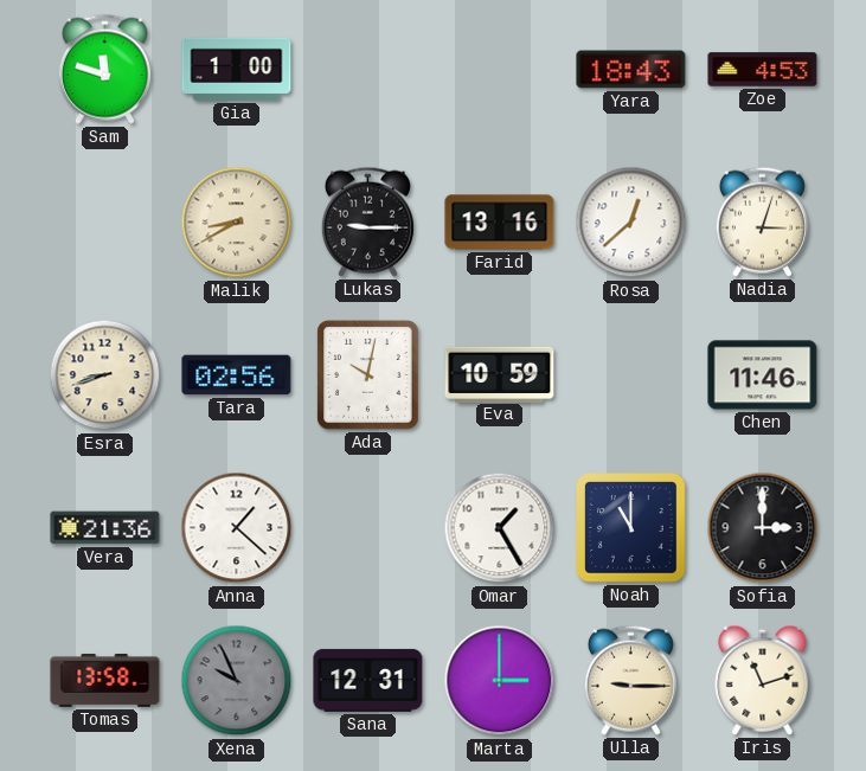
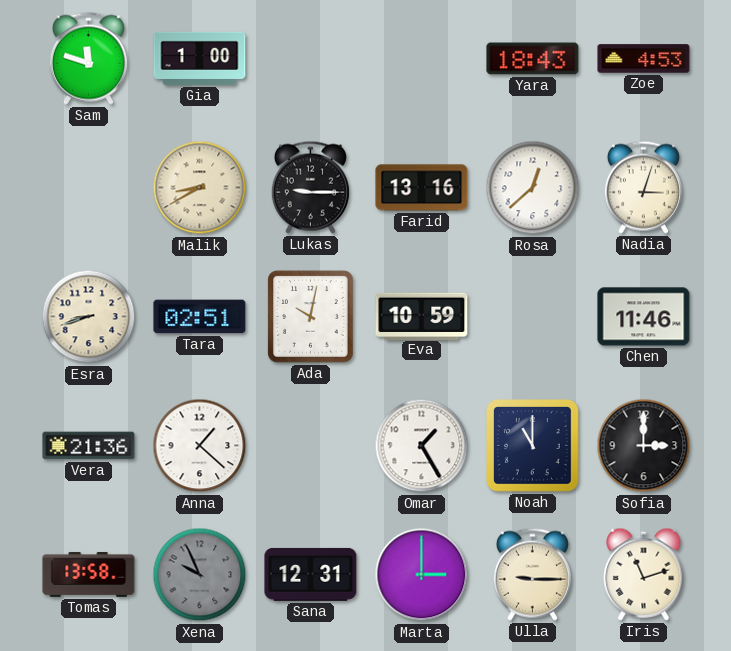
Tara: 02:56 -> 02:51 (200, 317)
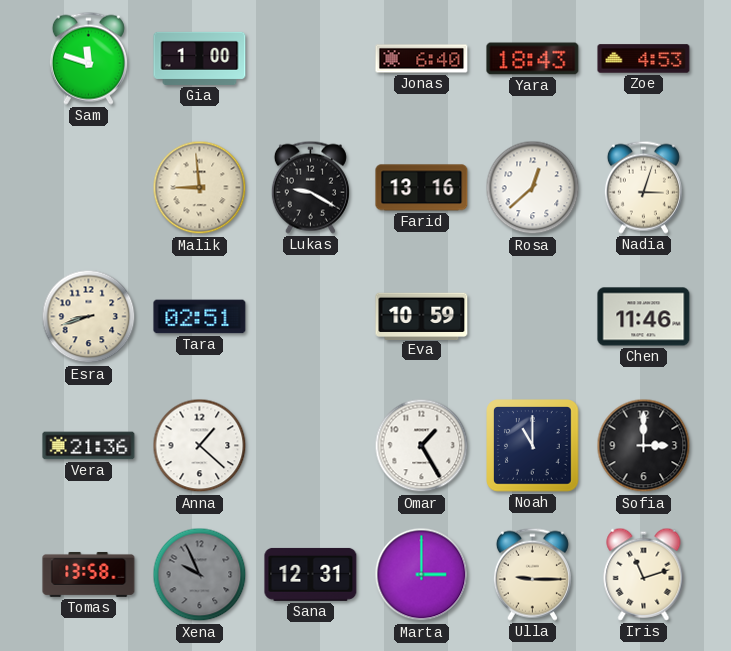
Jonas: none -> 6:40 (422, 59)
Malik: 8:40 -> 8:59 (200, 188)
Lukas: 9:15 -> 9:20 (310, 187)
Ada: 10:02 -> none (311, 317)
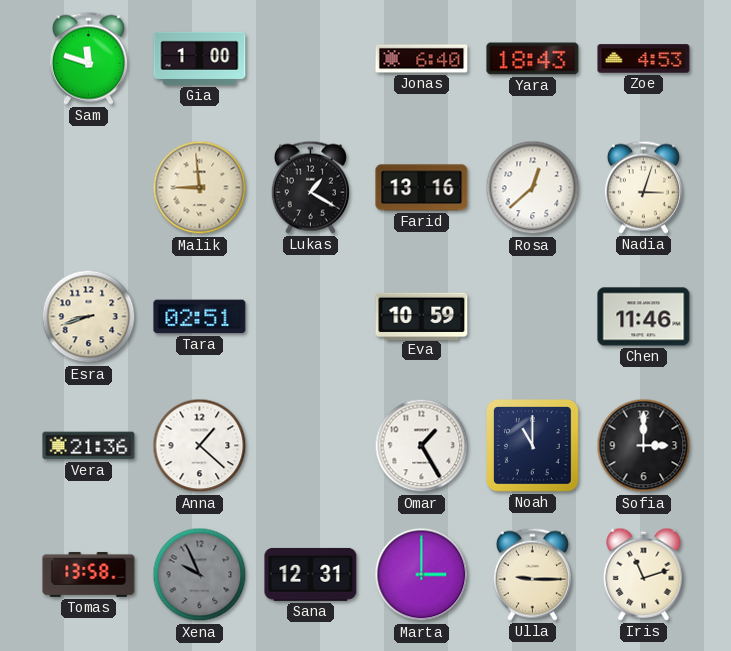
Lukas: 9:20 -> 1:20 (310, 187)
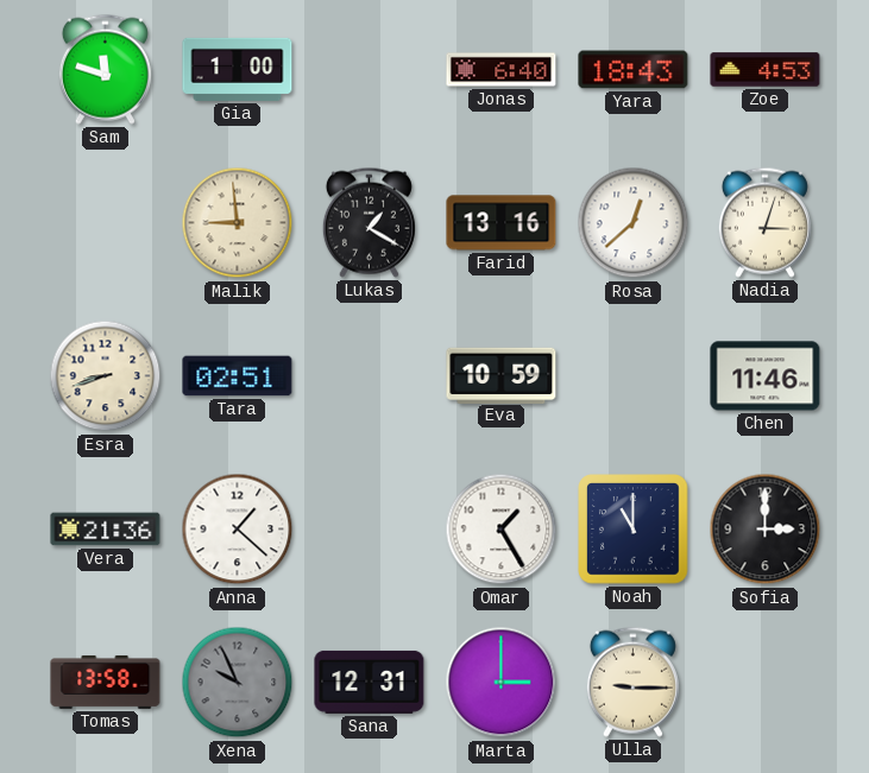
Iris: 11:12 -> none (644, 574)
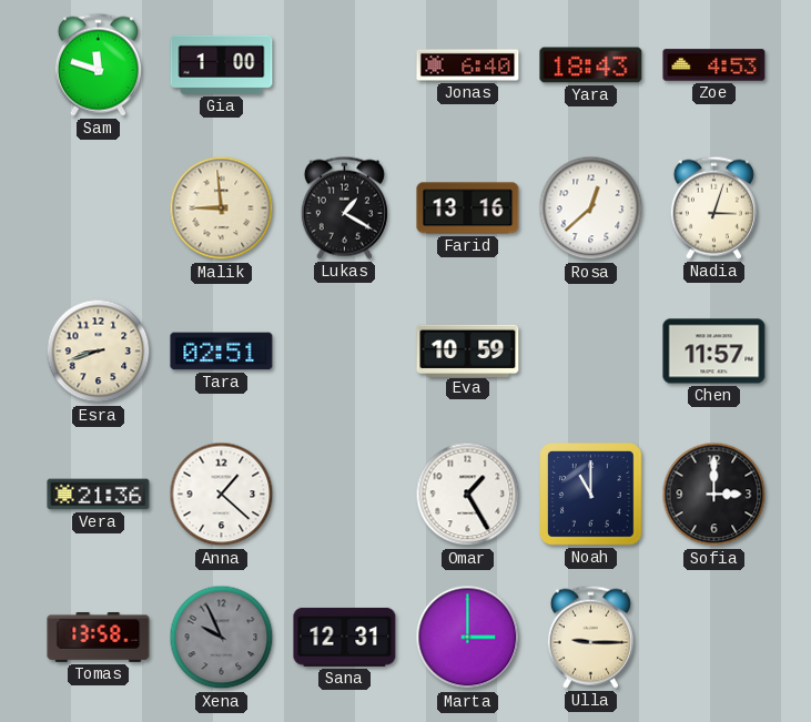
Chen: 11:46 -> 11:57 (714, 352)
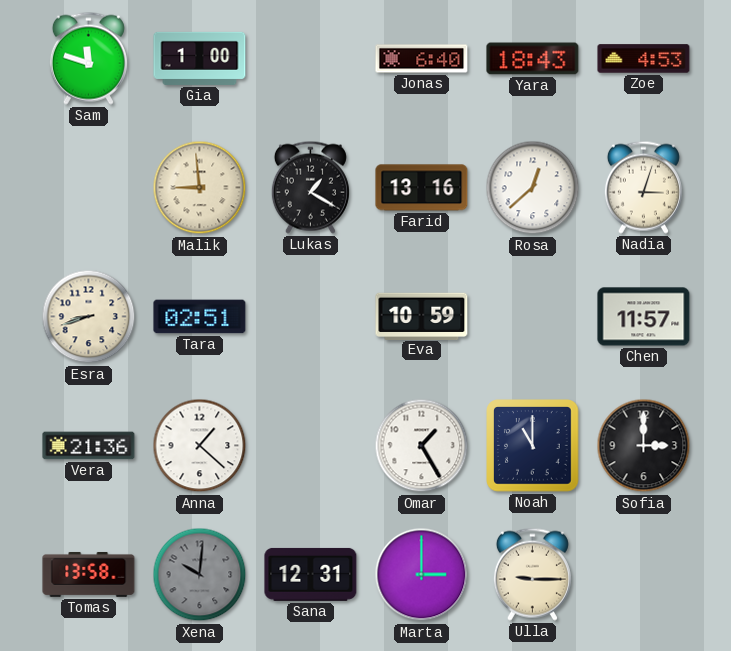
Xena: 9:56 -> 10:01 (200, 575)
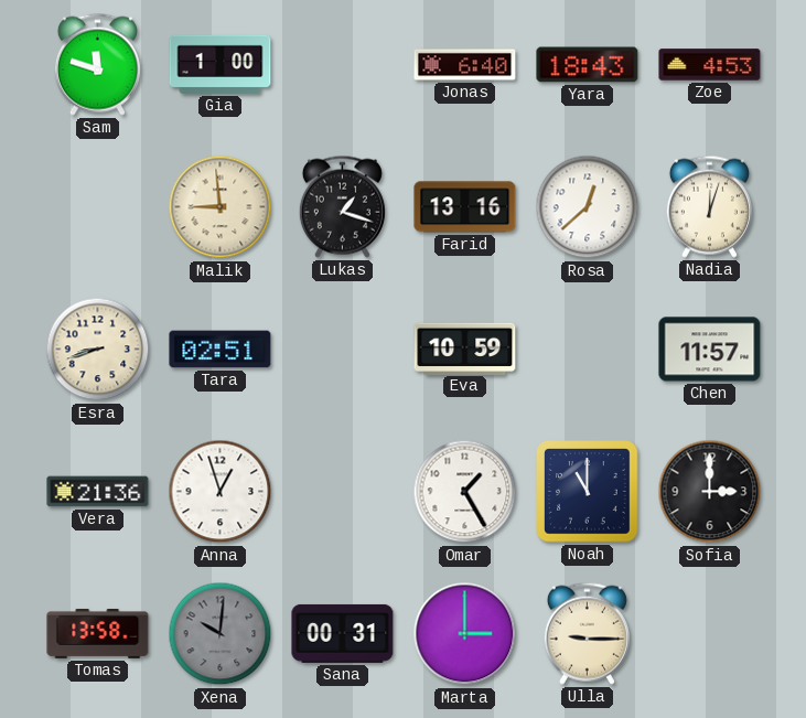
Lukas: 1:20 -> 1:18 (342, 206)
Nadia: 3:03 -> 12:03 (709, 206)
Anna: 1:22 -> 12:57 (221, 492)
Sana: 12:31 -> 00:31 (343, 633)
